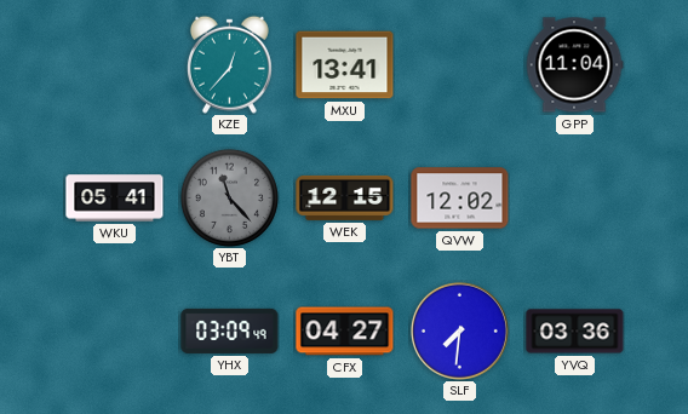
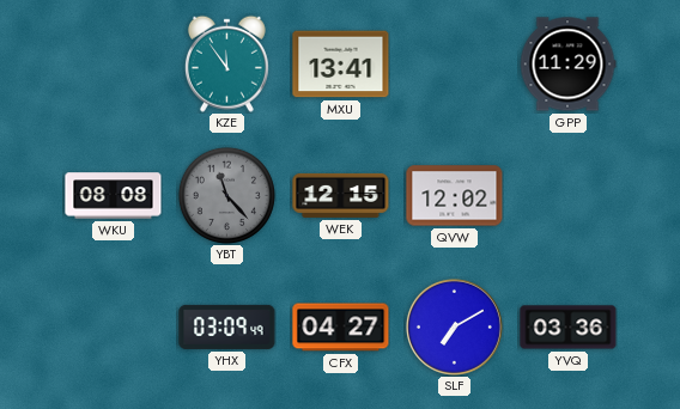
KZE: 12:37 -> 11:54 (226, 63)
GPP: 11:04 -> 11:29 (567, 65)
WKU: 05:41 -> 08:08 (114, 196)
SLF: 7:31 -> 7:10 (454, 326)
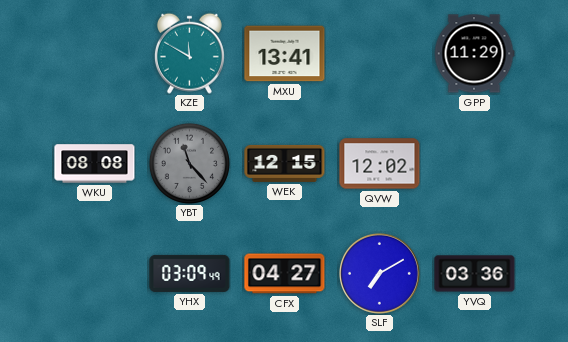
KZE: 11:54 -> 11:50 (189, 53)
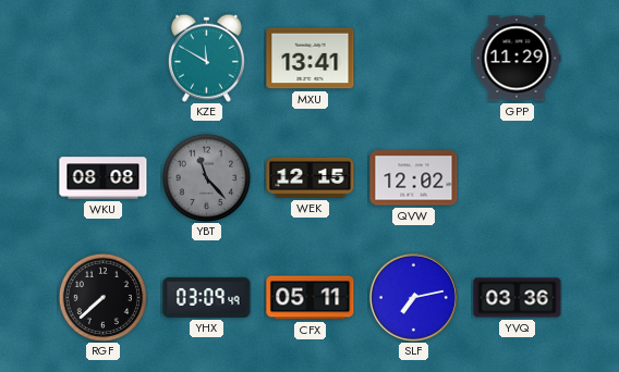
RGF: none -> 7:38 (102, 297)
CFX: 04:27 -> 05:11 (311, 298)
SLF: 7:10 -> 7:13 (413, 297)
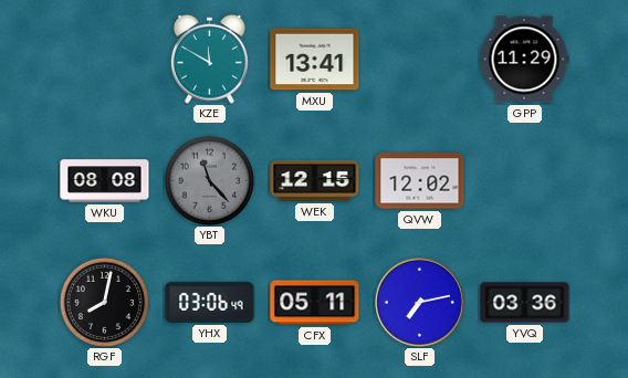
RGF: 7:38 -> 8:02 (104, 302)
YHX: 03:09 -> 03:06 (210, 302)
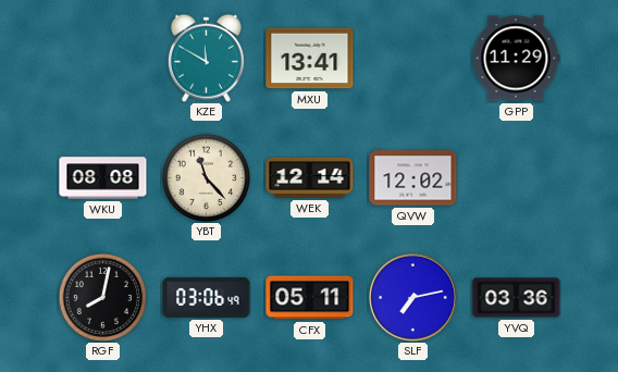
YBT dial: grey -> cream (206, 177)
WEK: 12:15 -> 12:14 (310, 177)
